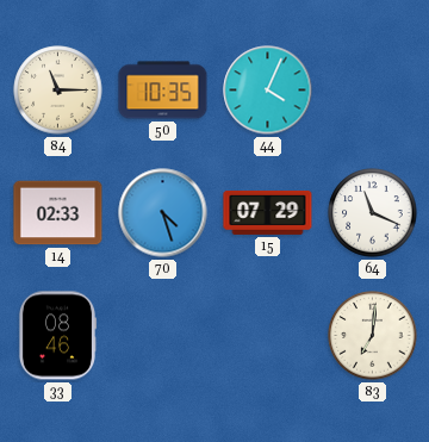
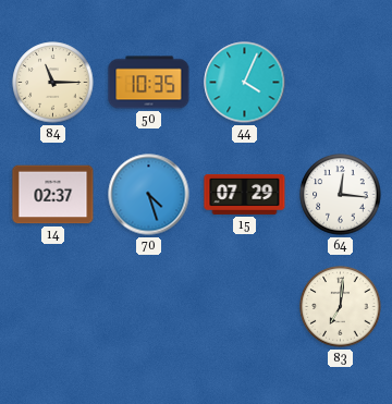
14: 02:33 -> 02:37 (53, 195)
64: 11:19 -> 12:16 (341, 195)
33: 08:46 -> none (56, 336)
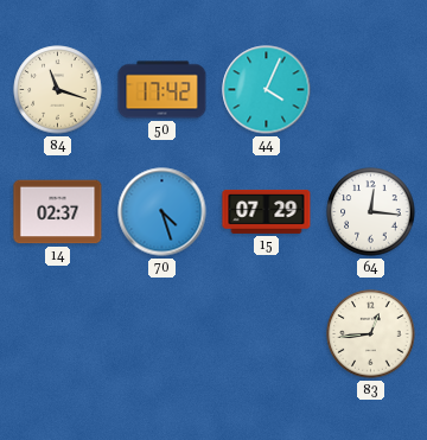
84: 11:15 -> 11:18 (58, 90)
50: 10:35 -> 17:42 (162, 90)
83: 7:01 -> 12:44 (371, 334)
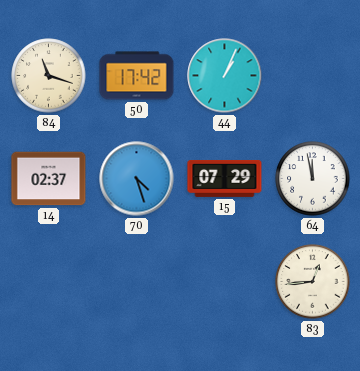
44: 4:04 -> 1:04 (225, 76)
64: 12:16 -> 11:58 (313, 179)
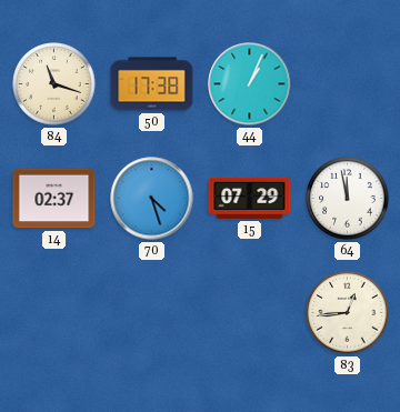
50: 17:42 -> 17:38 (152, 84)
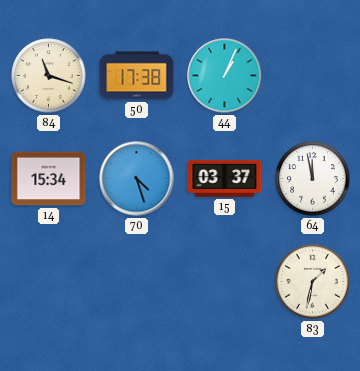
14: 02:37 -> 15:34 (49, 179)
15: 07:29 -> 03:37 (225, 178)
83: 12:44 -> 1:32 (313, 282)
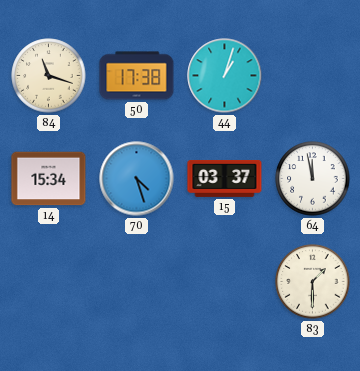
44: 1:04 -> 1:03 (225, 76)
83: 1:32 -> 1:30 (313, 282)
